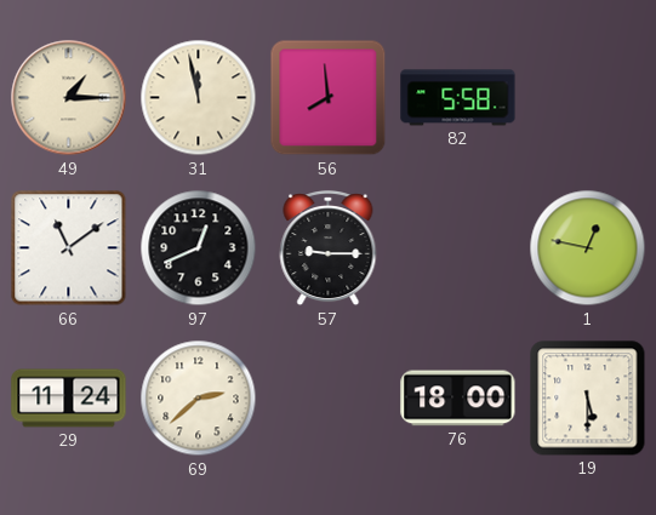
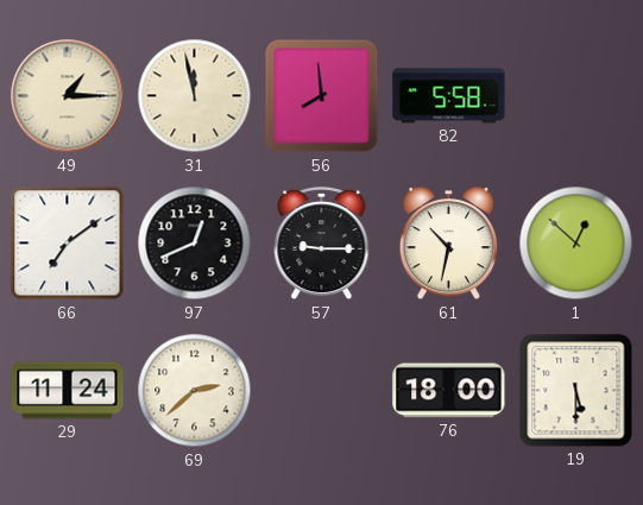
66: 11:09 -> 7:09 (68, 244)
61: none -> 10:32 (449, 244)
1: 12:47 -> 12:52 (576, 244)
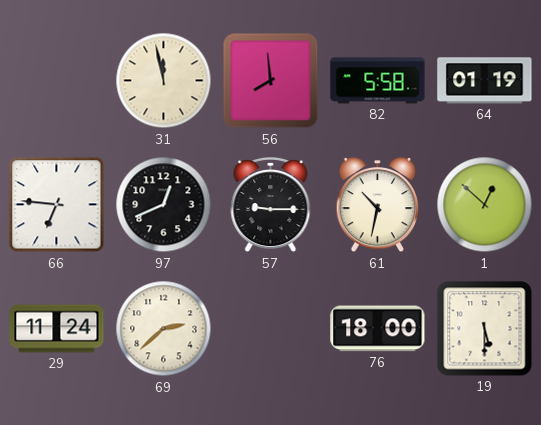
49: 1:15 -> none (68, 96)
64: none -> 01:19 (485, 81)
66: 7:09 -> 6:46 (57, 205)
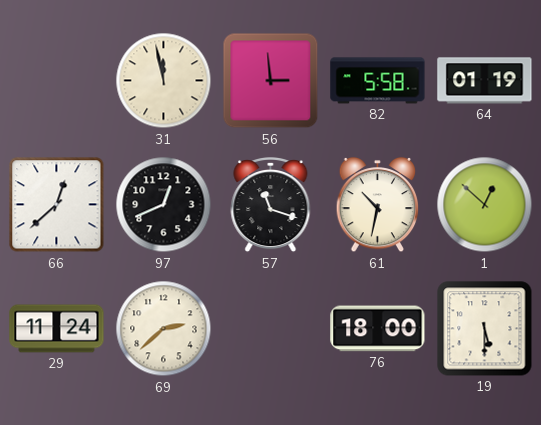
56: 7:59 -> 2:59 (271, 81)
66: 6:46 -> 12:38 (57, 205)
57: 9:15 -> 11:18 (271, 206)
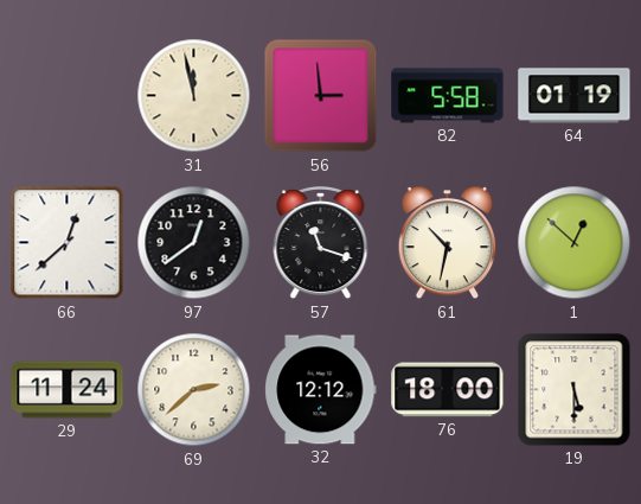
97: 12:41 -> 12:39 (194, 243)
32: none -> 12:12 (321, 390)
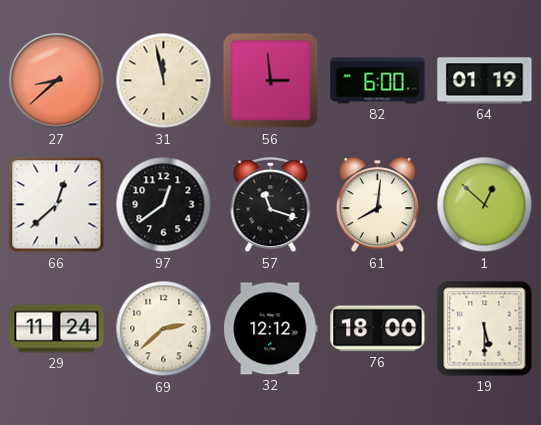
27: none -> 8:38 (57, 81)
82: 5:58 -> 6:00 (378, 81)
61: 10:32 -> 8:01 (378, 205)
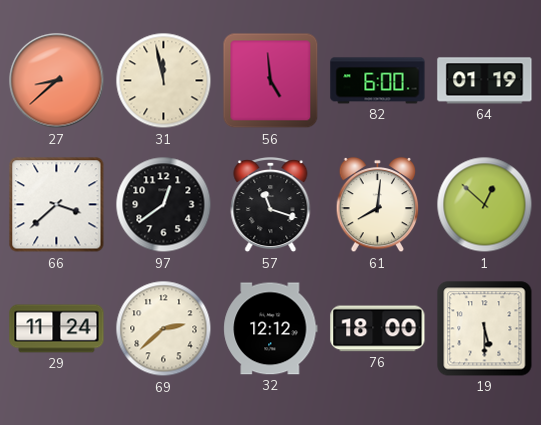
56: 2:59 -> 4:59 (271, 81)
66: 12:38 -> 3:38 (57, 205)
